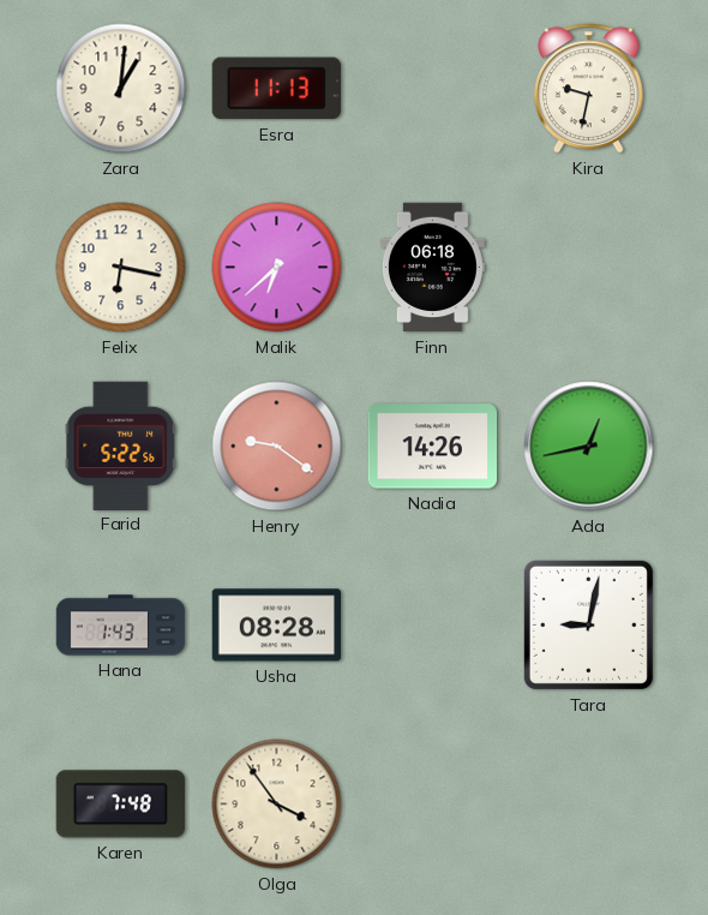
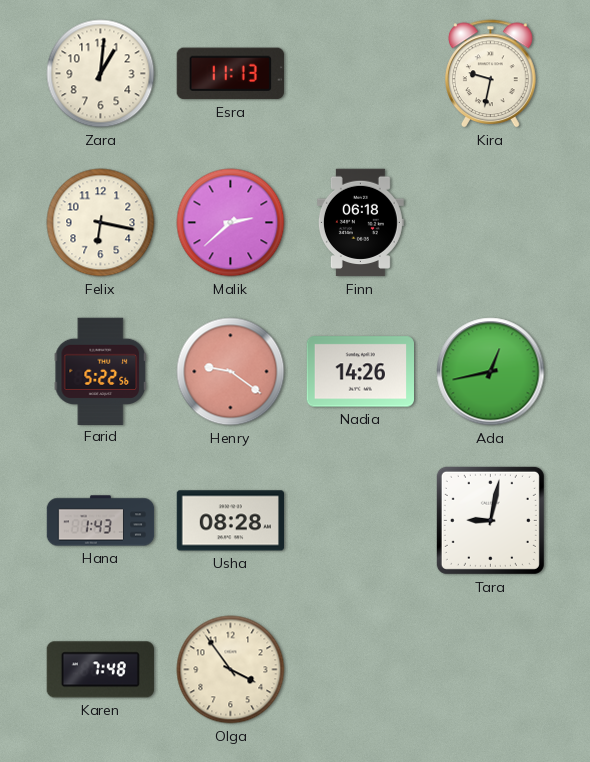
Malik: 6:38 -> 2:38 (231, 223)
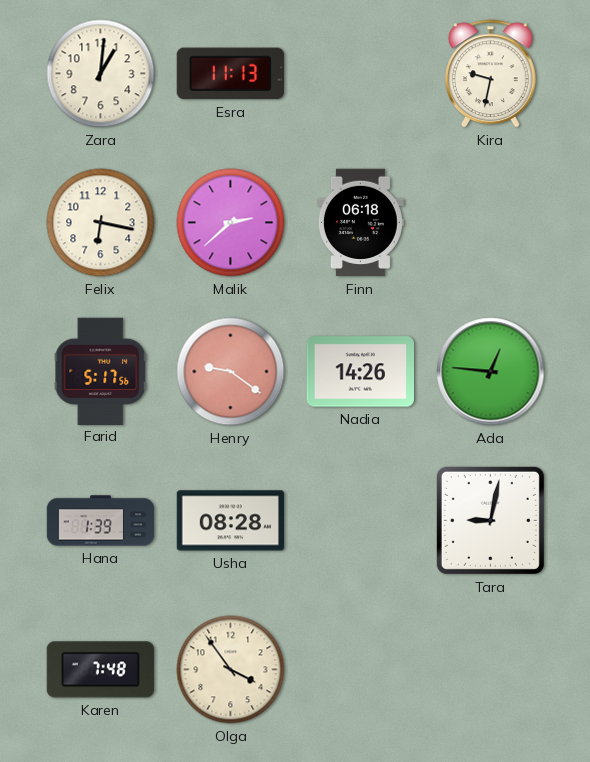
Farid: 5:22 -> 5:17 (101, 371)
Ada: 12:43 -> 12:46 (491, 372)
Hana: 1:43 -> 1:39 (101, 521)
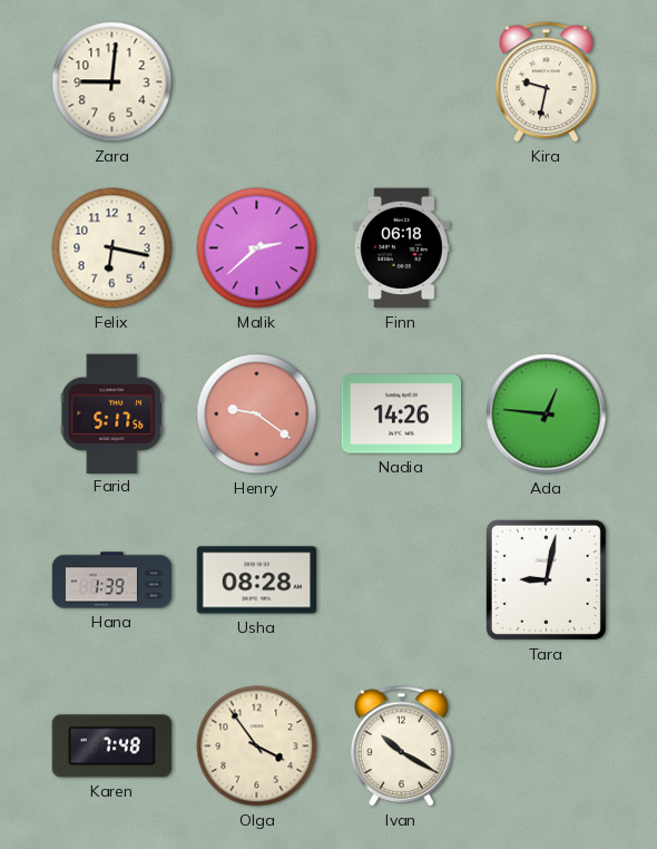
Zara: 1:01 -> 9:01 (112, 82)
Esra: 11:13 -> none (230, 74)
Ivan: none -> 10:20 (402, 746)
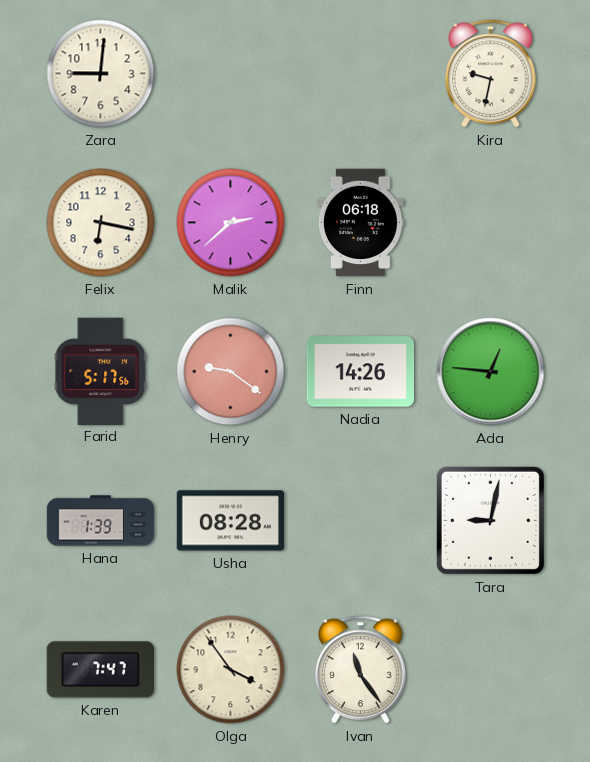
Karen: 7:48 -> 7:47 (100, 670)
Ivan: 10:20 -> 11:24 (361, 670)
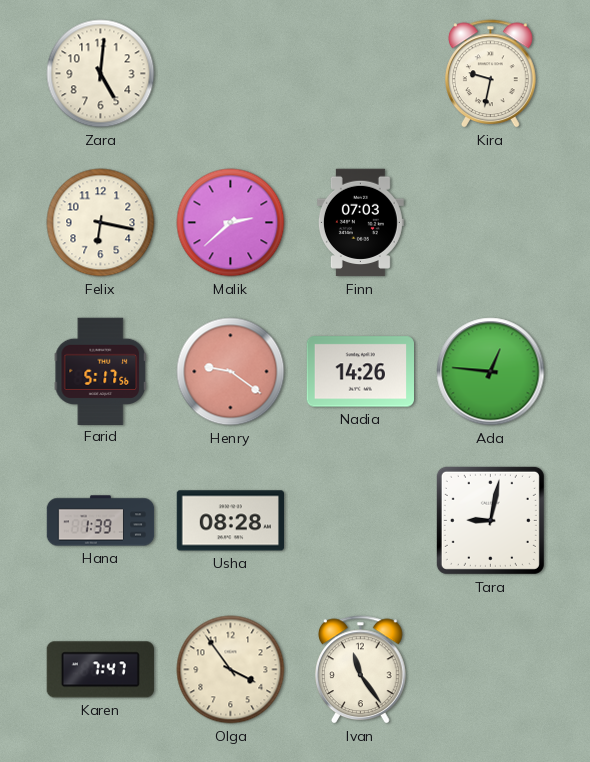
Zara: 9:01 -> 5:01 (101, 74)
Finn: 06:18 -> 07:03 (360, 223)
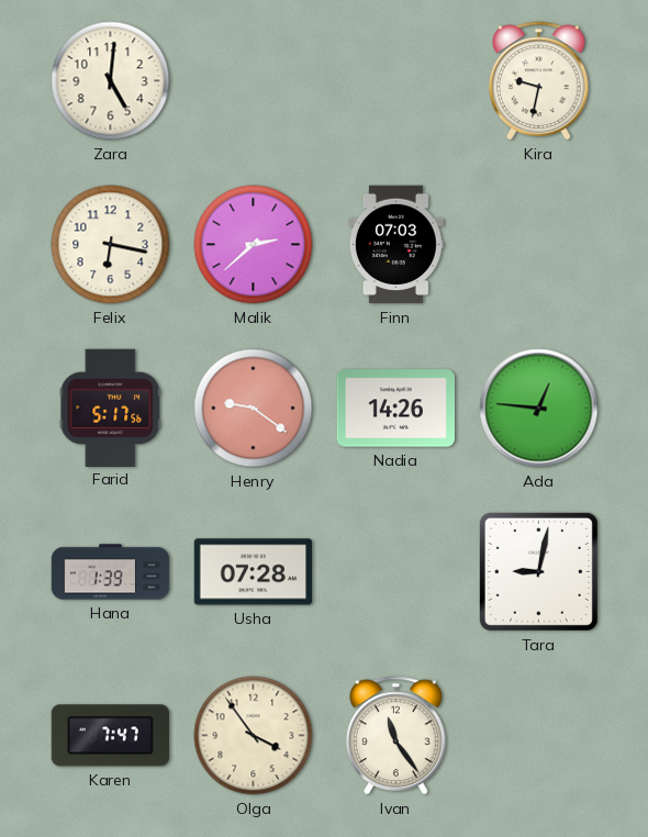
Usha: 08:28 -> 07:28 (253, 572)
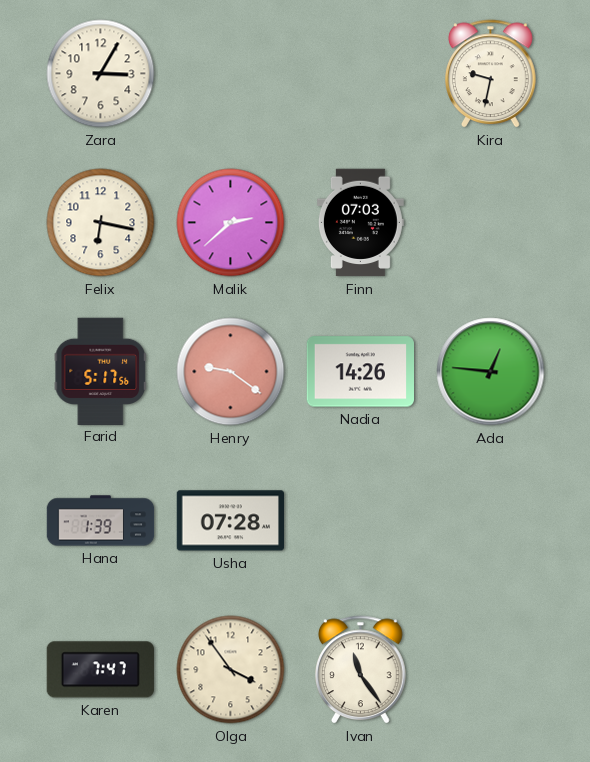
Zara: 5:01 -> 3:05 (101, 74)
Tara: 9:02 -> none (538, 571)
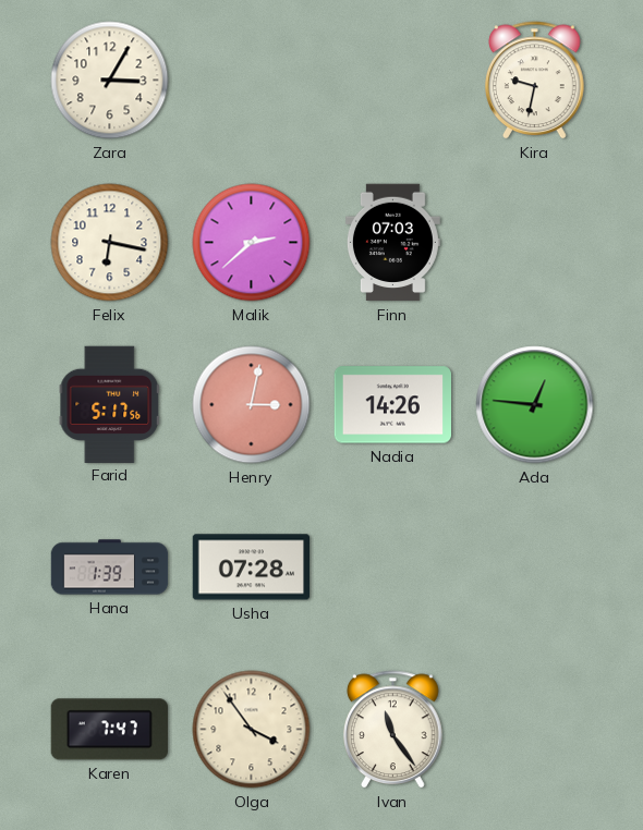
Henry: 9:21 -> 3:02 (252, 405)
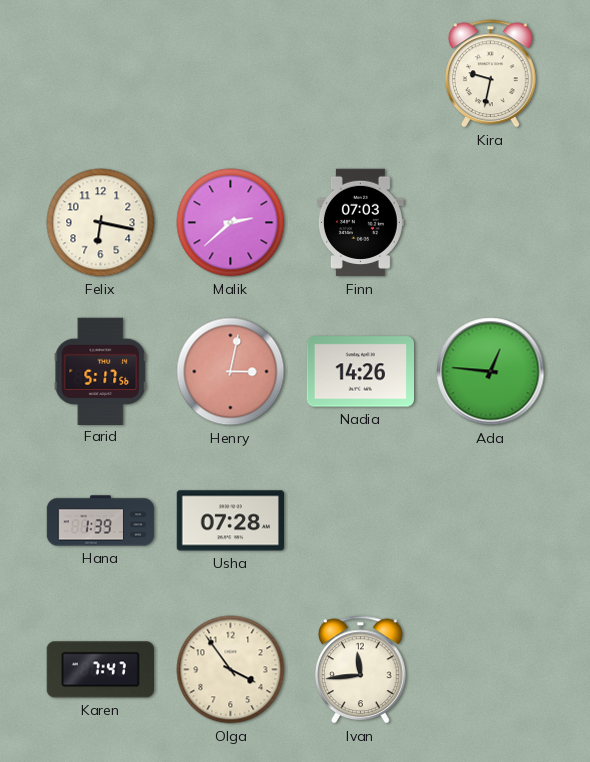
Zara: 3:05 -> none (110, 81)
Ivan: 11:24 -> 11:44 (361, 670)
